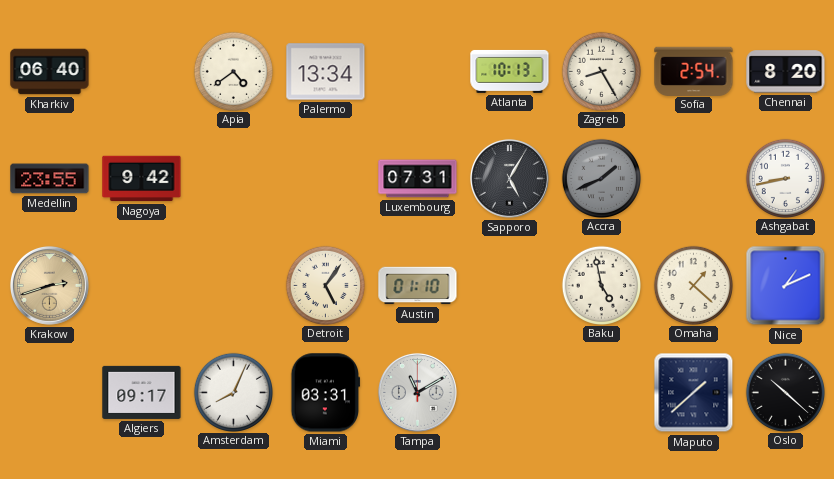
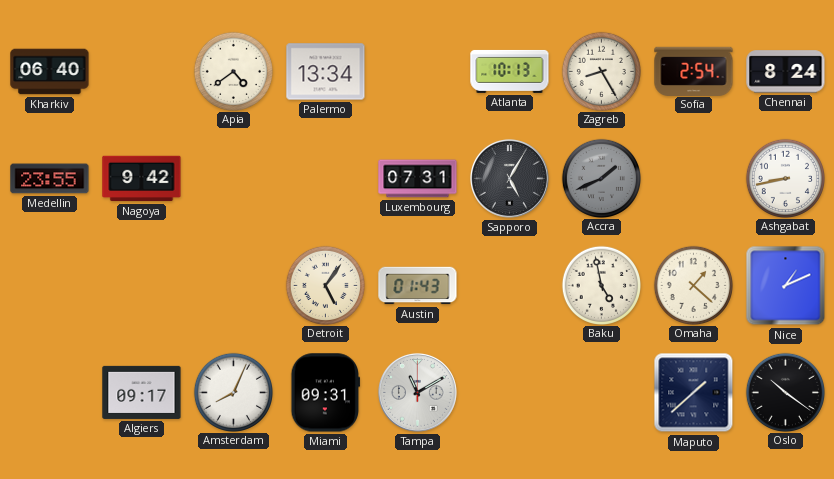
Chennai: 8:20 -> 8:24 (786, 72)
Krakow: 2:42 -> none (49, 285)
Austin: 01:10 -> 01:43 (418, 286)
Miami: 03:31 -> 09:31 (326, 393)
Oslo: 10:22 -> 10:21 (785, 392)
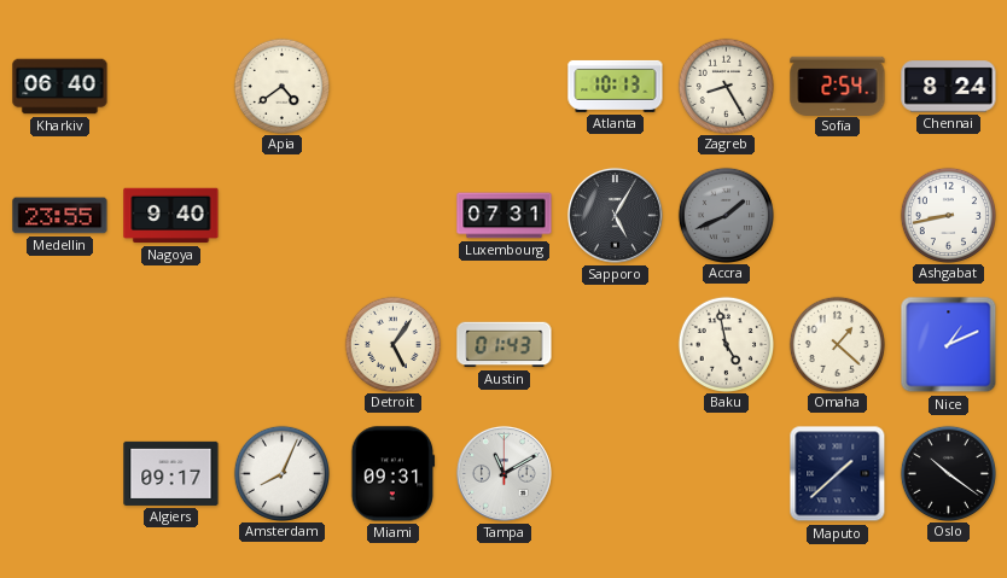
Palermo: 13:34 -> none (326, 72)
Nagoya: 9:42 -> 9:40 (171, 216)
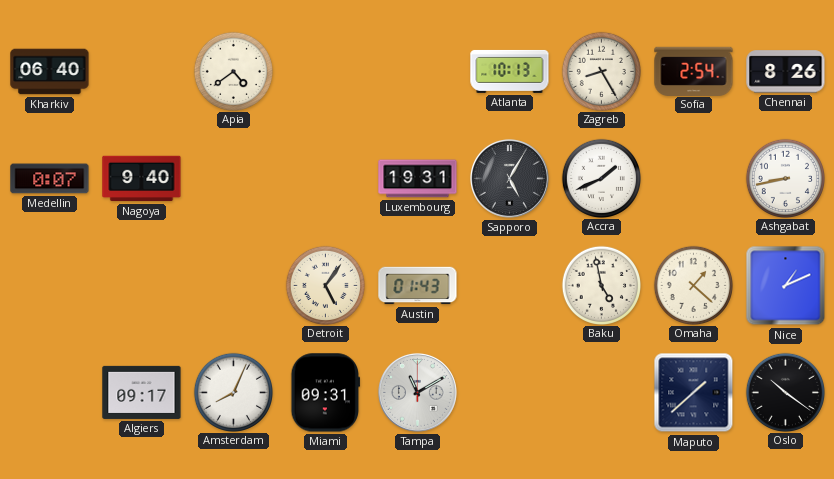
Chennai: 8:24 -> 8:26 (786, 72)
Medellin: 23:55 -> 0:07 (50, 179)
Luxembourg: 07:31 -> 19:31 (418, 179)
Accra dial: grey -> white (601, 178)
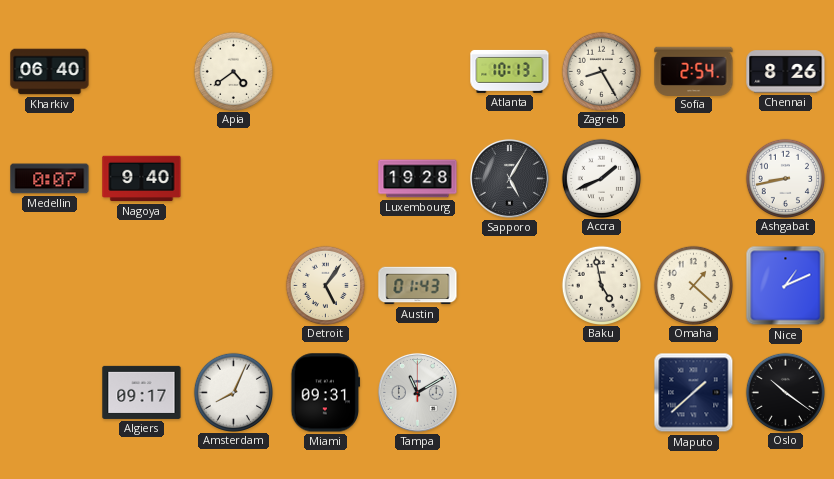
Luxembourg: 19:31 -> 19:28 (418, 179)
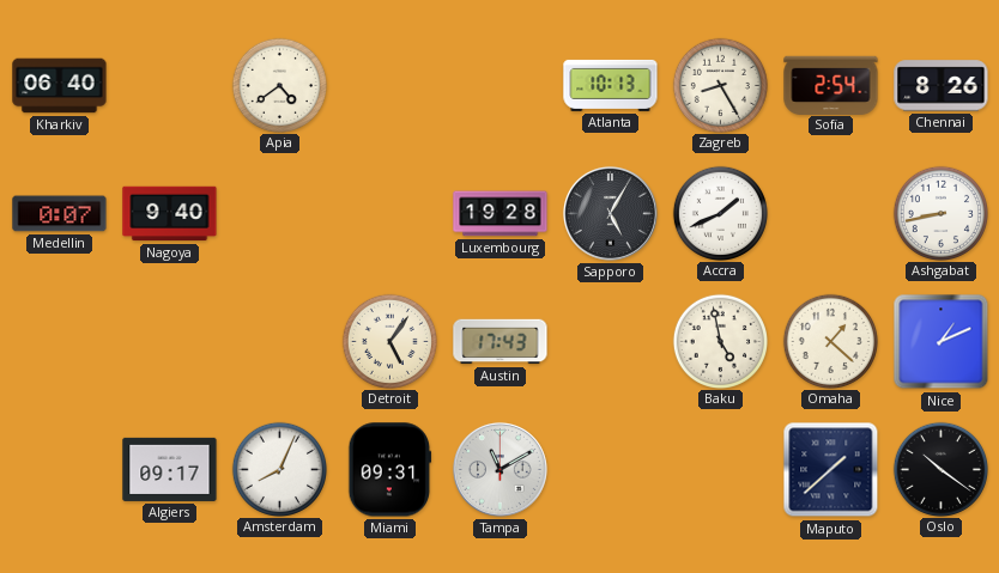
Austin: 01:43 -> 17:43 (501, 342)
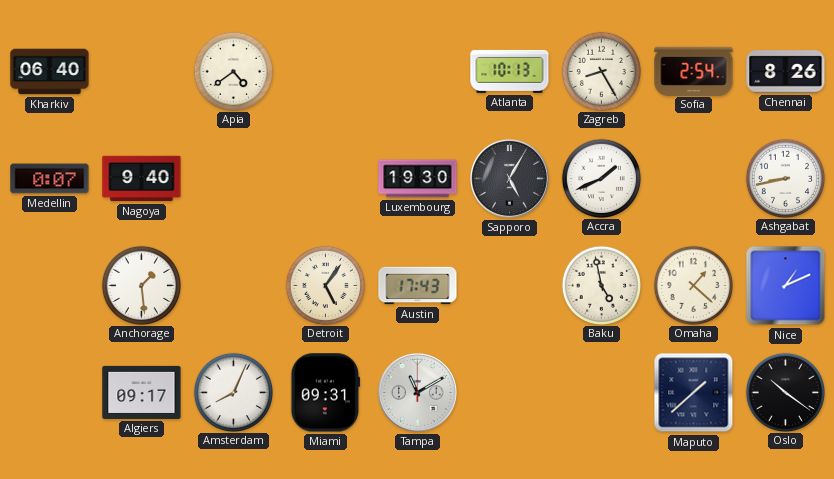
Luxembourg: 19:28 -> 19:30 (418, 179)
Anchorage: none -> 1:29 (141, 285)
